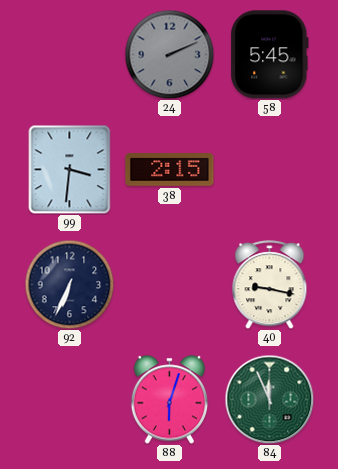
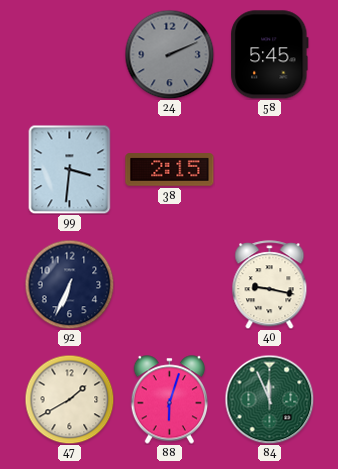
47: none -> 1:40 (69, 399)
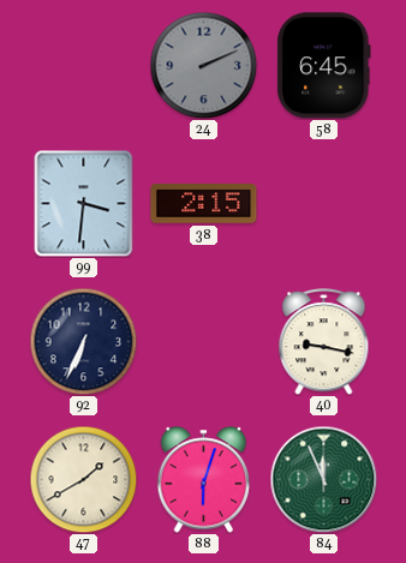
58: 5:45 -> 6:45 (324, 66)
